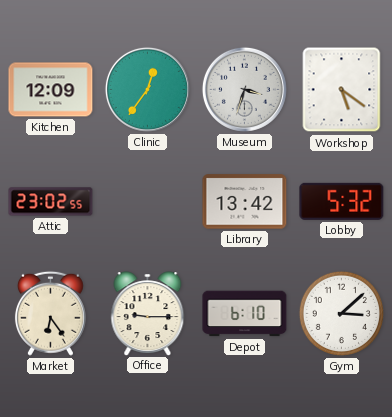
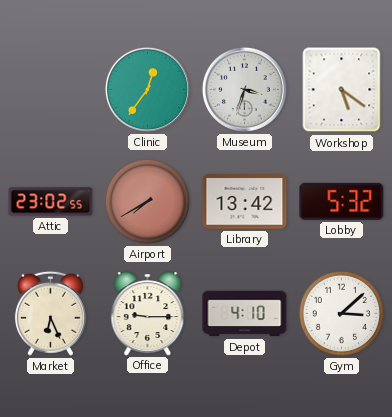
Kitchen: 12:09 -> none (51, 90)
Airport: none -> 7:40 (147, 201)
Market: 6:24 -> 6:26 (50, 313)
Depot: 6:10 -> 4:10 (245, 314)
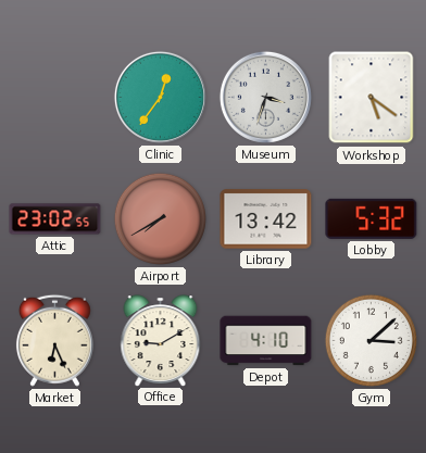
Office: 9:15 -> 9:10 (161, 340)
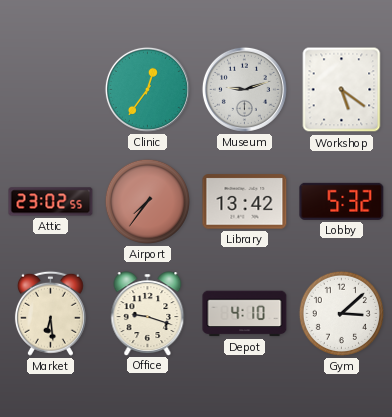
Museum: 3:33 -> 9:12 (244, 89)
Airport: 7:40 -> 7:36 (147, 201)
Market: 6:26 -> 6:29 (50, 313)
Office: 9:10 -> 9:18 (148, 313)
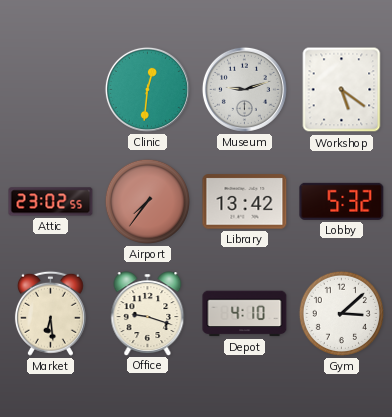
Clinic: 12:36 -> 12:31 (147, 89)
